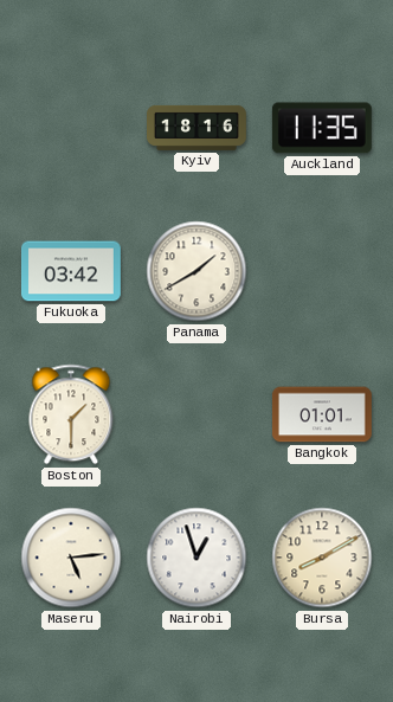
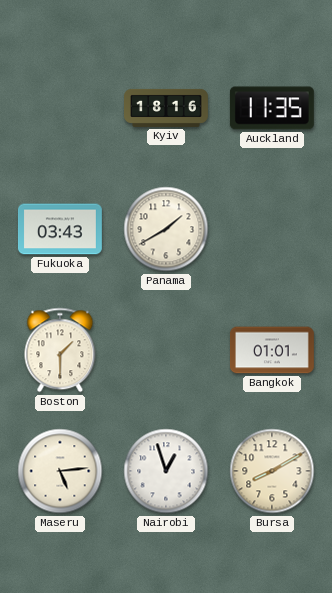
Fukuoka: 03:42 -> 03:43 (60, 229)
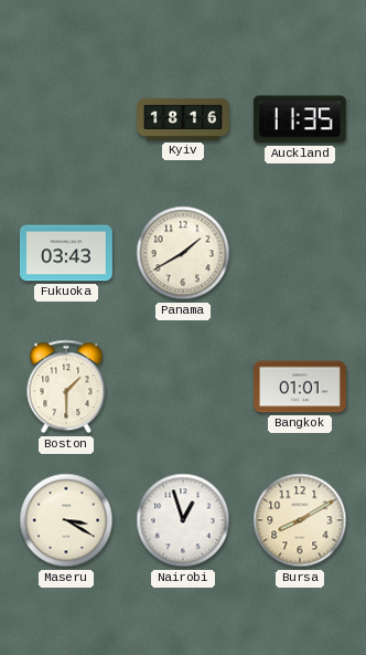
Maseru: 5:14 -> 3:20 (66, 520)
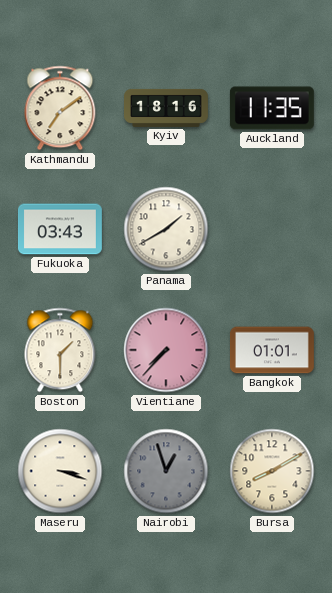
Kathmandu: none -> 7:09 (60, 108)
Vientiane: none -> 7:37 (166, 350)
Maseru: 3:20 -> 3:18 (60, 471)
Nairobi dial: white -> grey (166, 471)
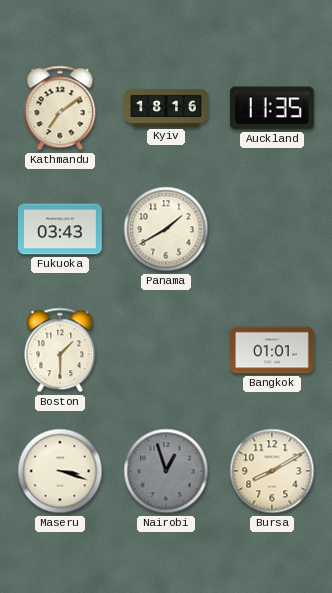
Vientiane: 7:37 -> none (166, 350)
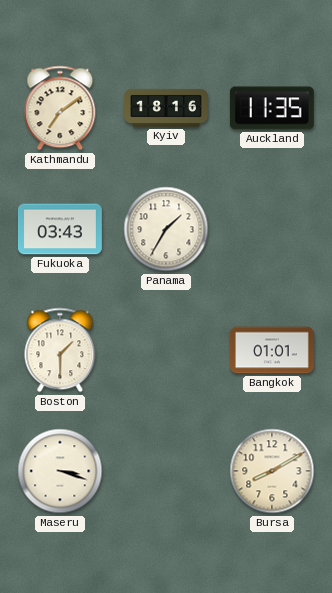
Panama: 1:40 -> 1:35 (166, 229)
Nairobi: 12:57 -> none (166, 471)
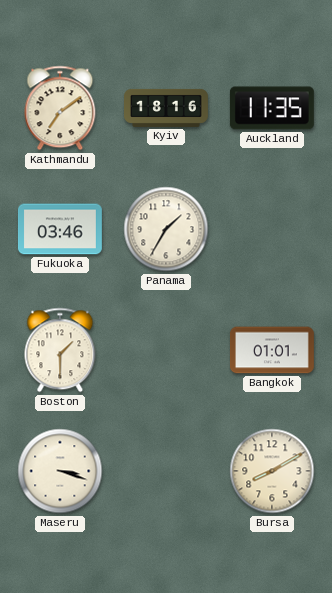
Fukuoka: 03:43 -> 03:46 (60, 229)
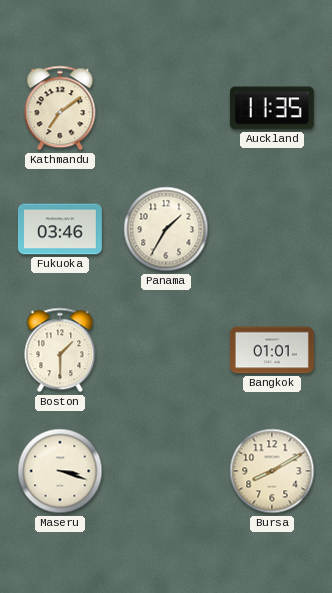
Kyiv: 18:16 -> none (167, 108)
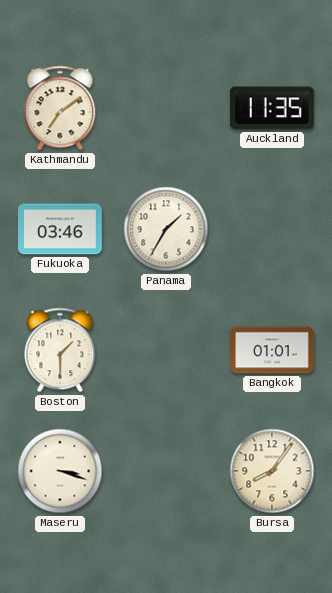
Bursa: 8:10 -> 8:06 (272, 471)
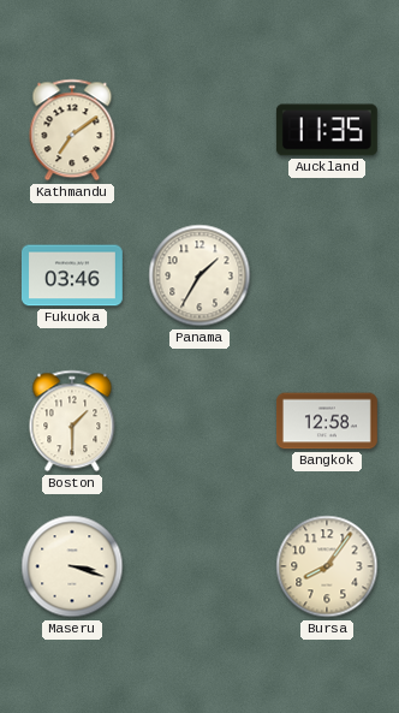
Bangkok: 01:01 -> 12:58 (327, 421)
